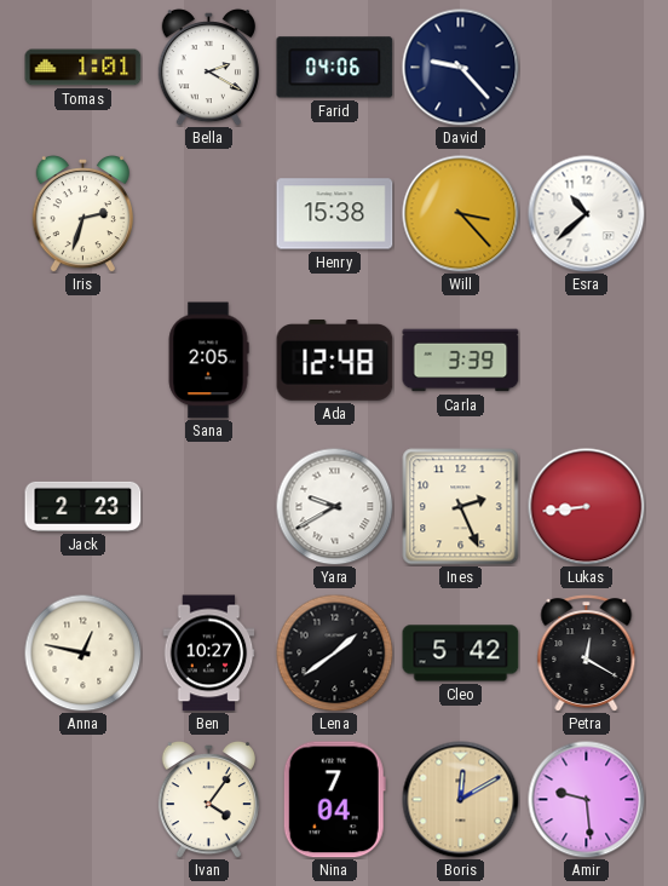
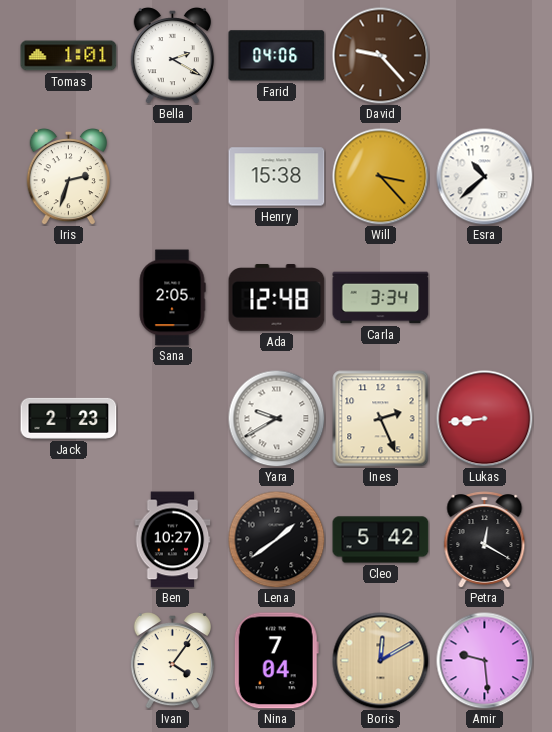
David dial: navy -> brown (381, 56)
Carla: 3:39 -> 3:34 (381, 298)
Anna: 12:47 -> none (82, 652)
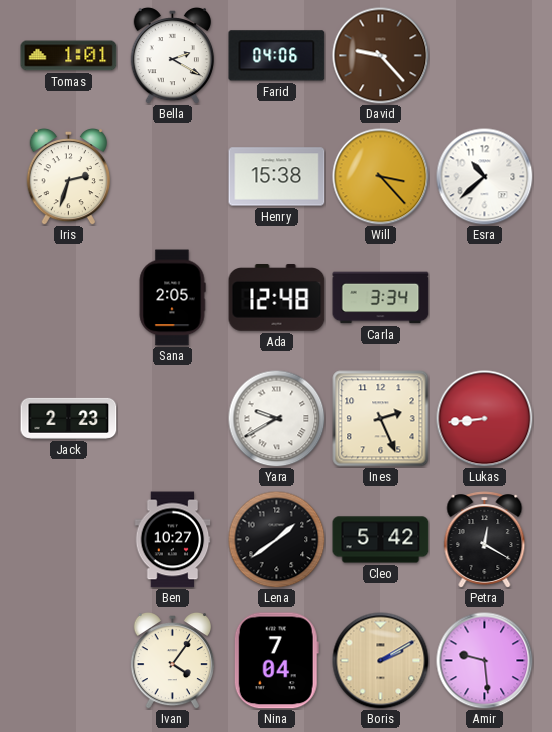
Boris: 12:10 -> 2:10 (381, 661)
